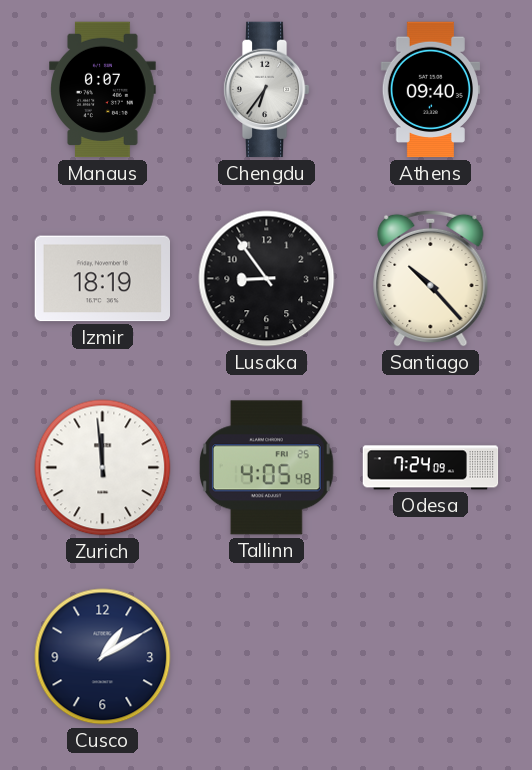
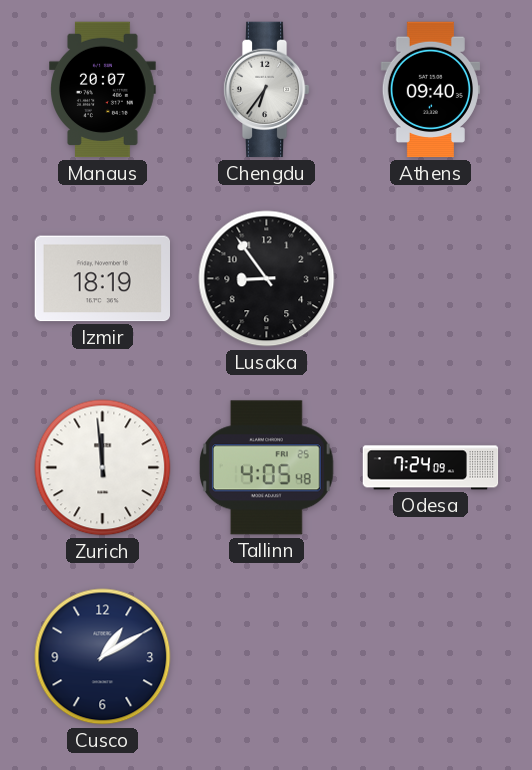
Manaus: 0:07 -> 20:07 (103, 90)
Santiago: 10:23 -> none (431, 278)
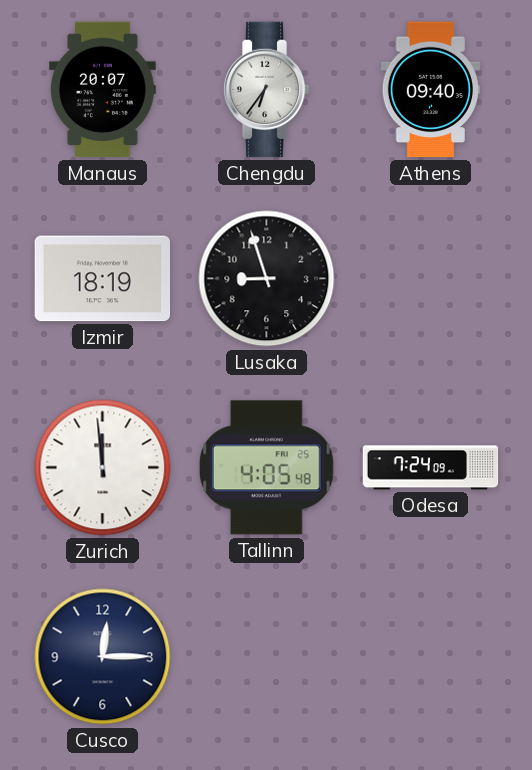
Lusaka: 8:54 -> 8:57 (267, 279)
Cusco: 1:10 -> 12:15 (103, 657)
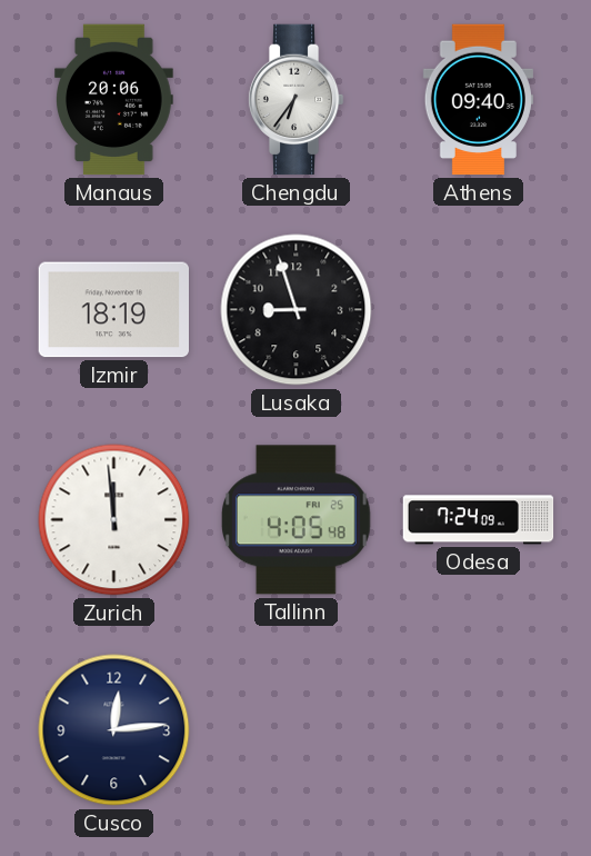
Manaus: 20:07 -> 20:06 (114, 100)
Cusco: 12:15 -> 12:14 (114, 730)
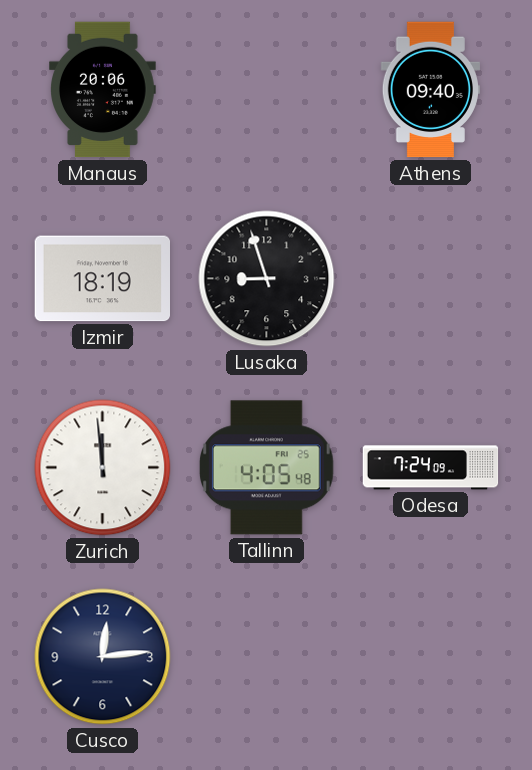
Chengdu: 6:36 -> none (295, 100)
